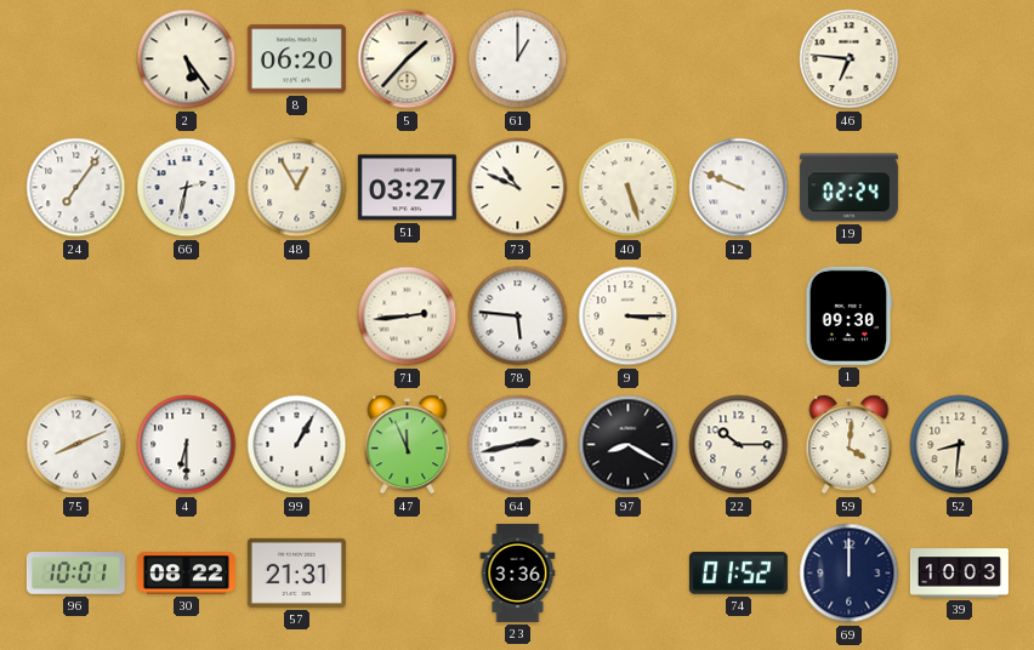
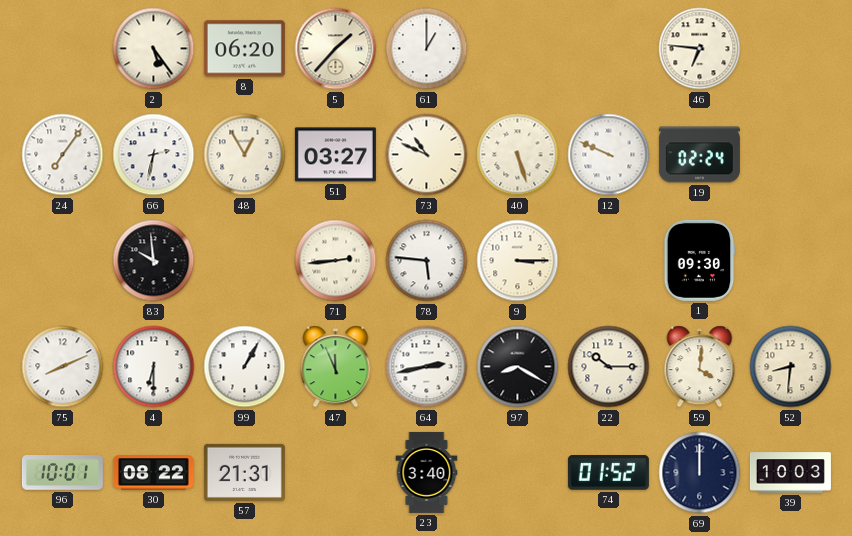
83: none -> 9:59 (154, 261)
23: 3:36 -> 3:40 (427, 472)
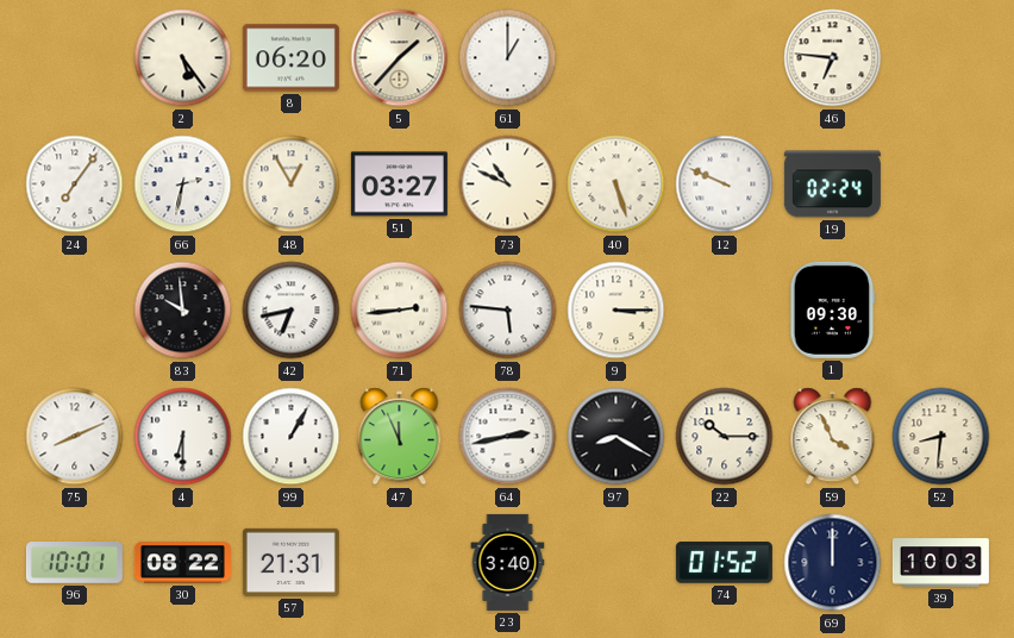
42: none -> 6:43 (292, 311)
59: 4:01 -> 3:56 (833, 437)
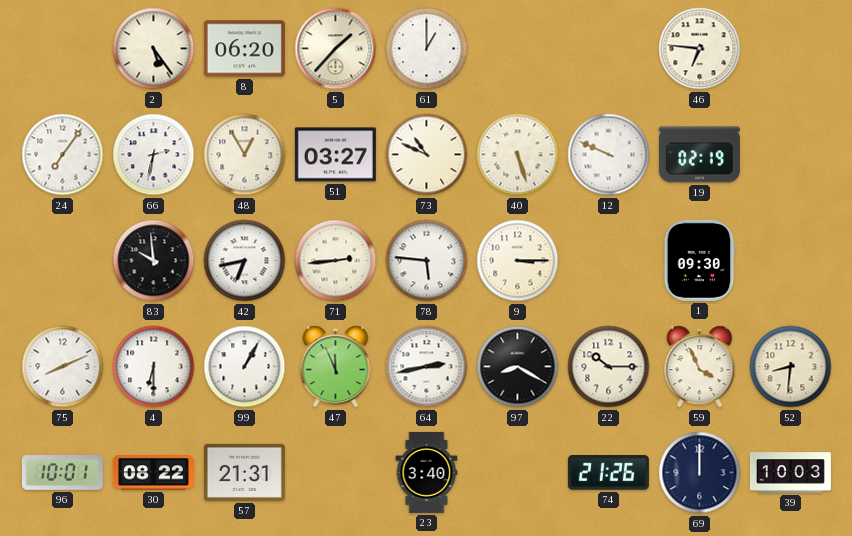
19: 02:24 -> 02:19 (699, 155)
74: 01:52 -> 21:26 (608, 473)
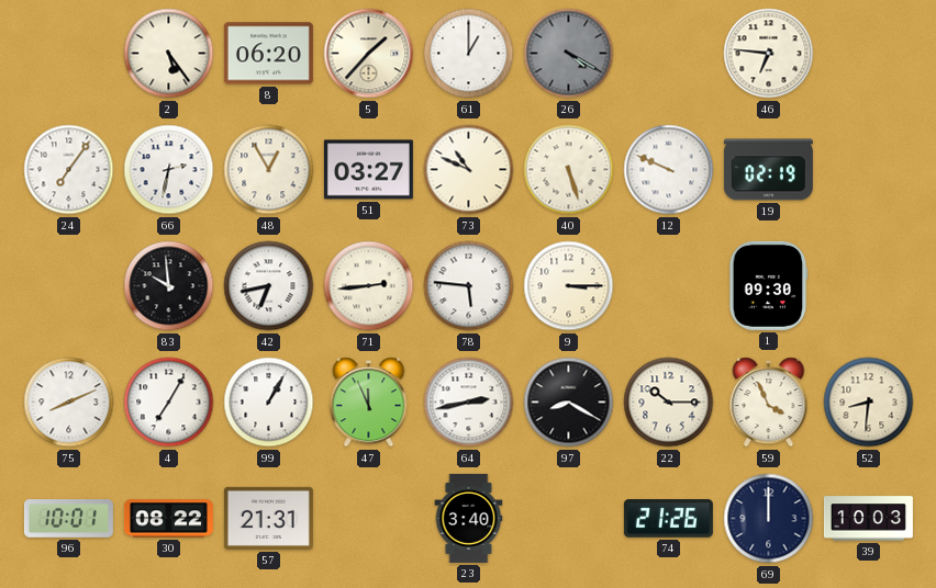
26: none -> 4:20 (569, 54)
4: 6:30 -> 7:05 (169, 403)
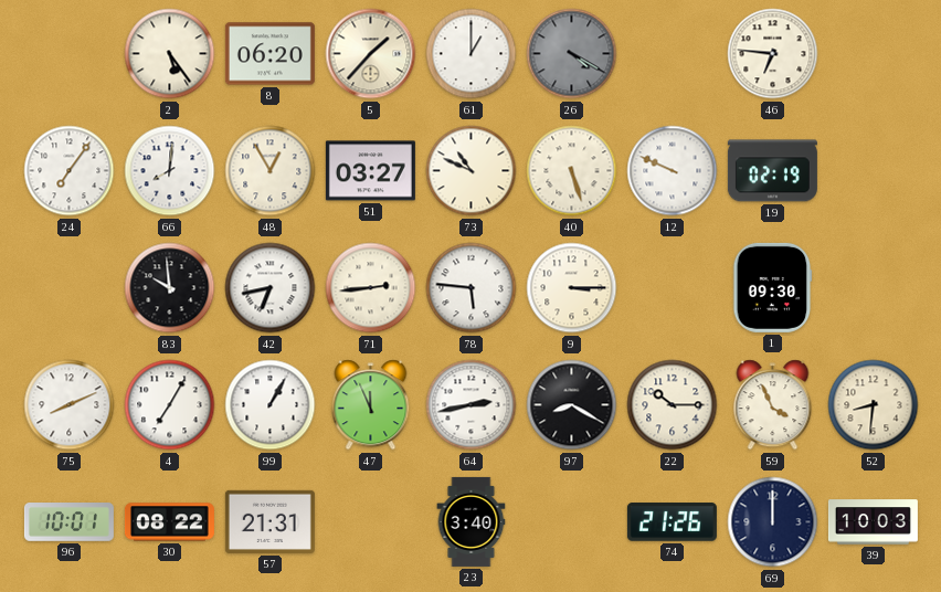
66: 2:32 -> 8:01 (170, 171)
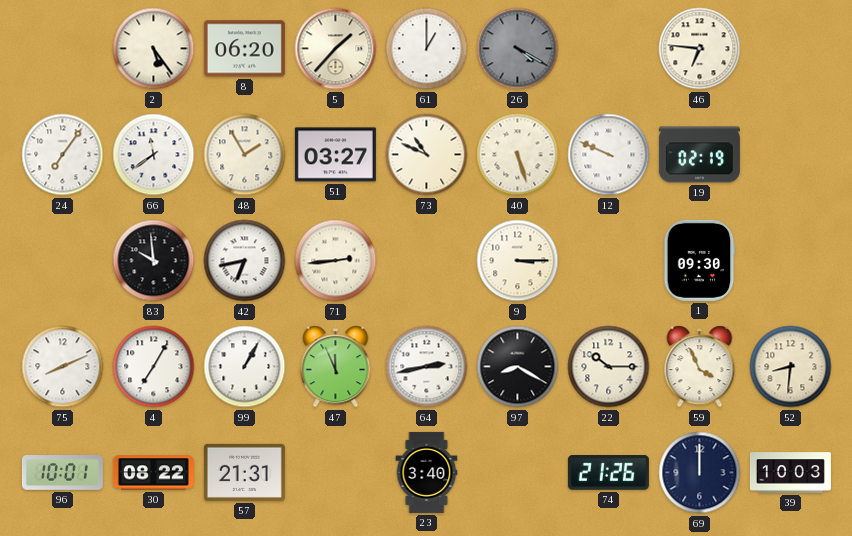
66: 8:01 -> 11:39 (154, 155)
48: 12:55 -> 1:55 (245, 155)
78: 5:46 -> none (472, 288)
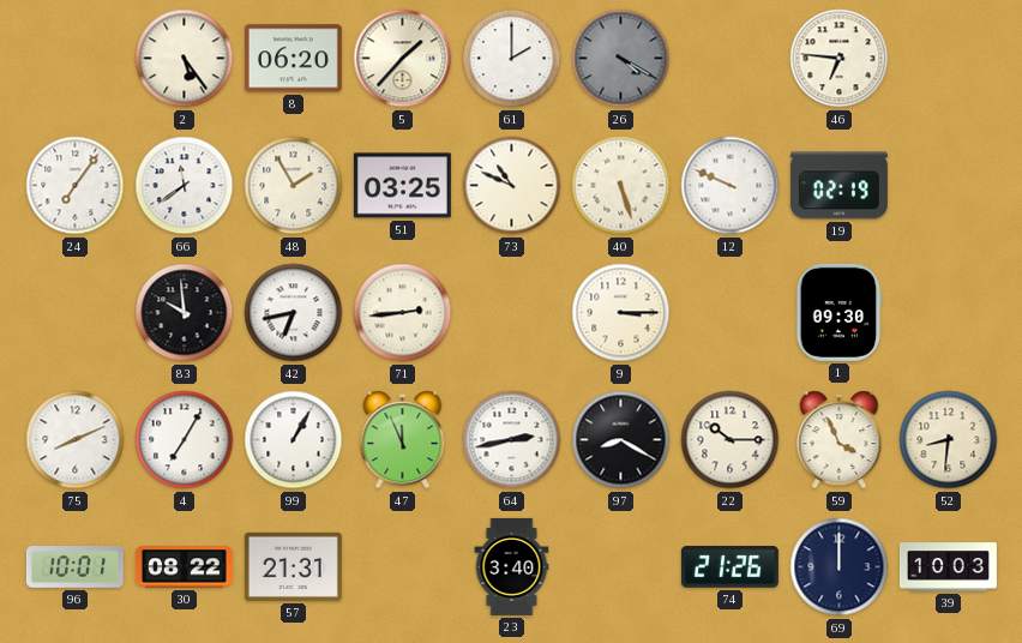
61: 1:00 -> 2:00 (512, 59)
51: 03:27 -> 03:25 (402, 186)
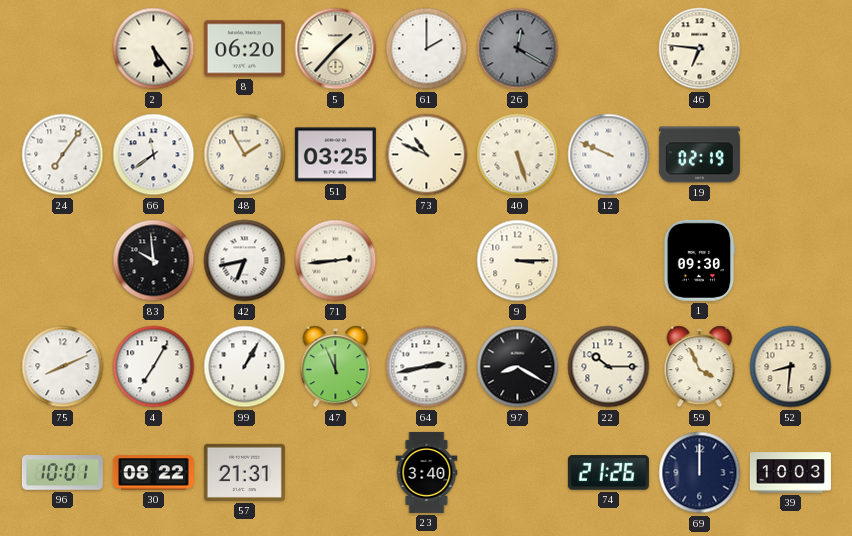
26: 4:20 -> 12:20 (518, 49)
